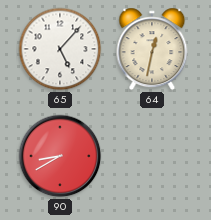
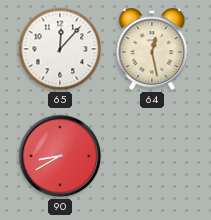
65: 5:07 -> 12:07 (60, 49)
64: 12:32 -> 12:28 (152, 49)
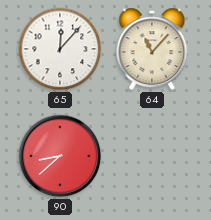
64: 12:28 -> 11:07 (152, 49)
90: 8:40 -> 8:38 (60, 156)
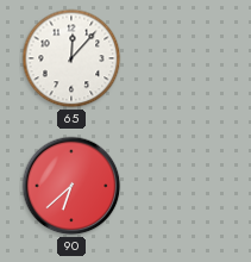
64: 11:07 -> none (152, 49)
90: 8:38 -> 6:38 (71, 186)
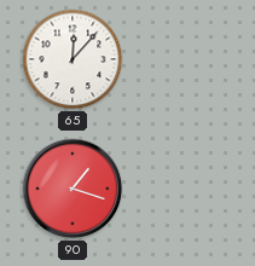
90: 6:38 -> 1:18 (73, 189)
